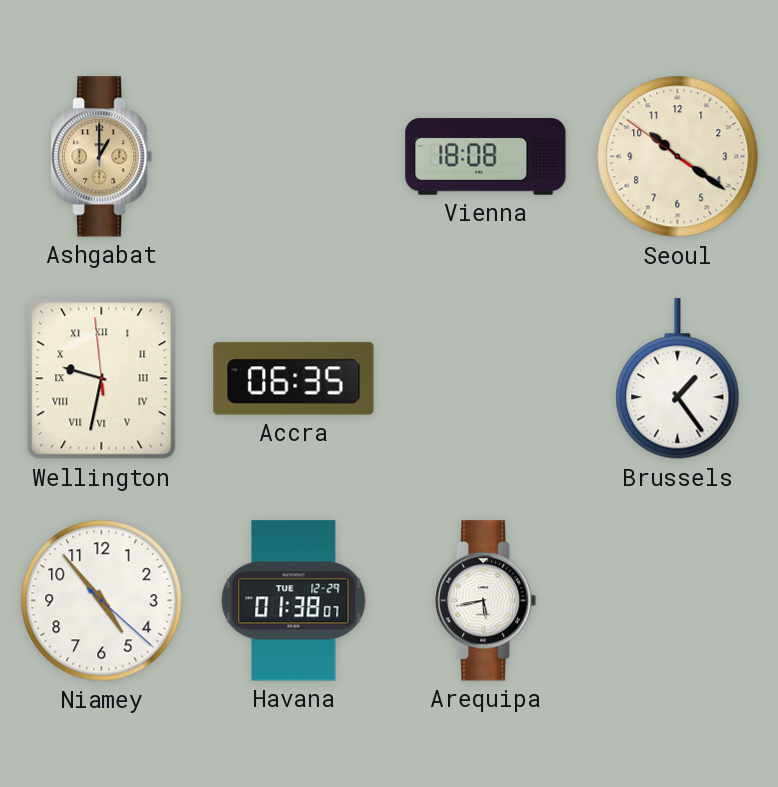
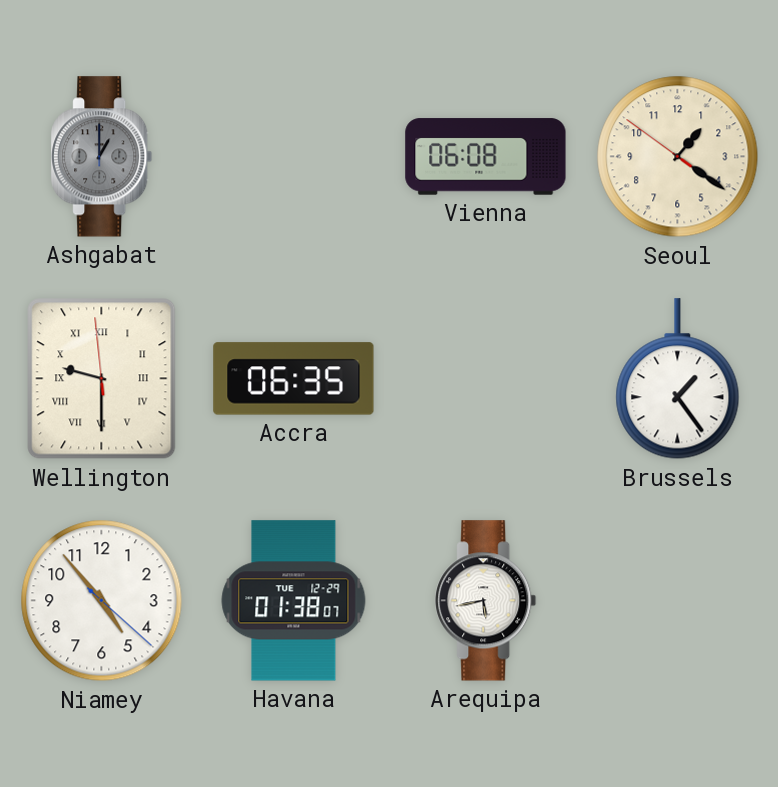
Ashgabat dial: champagne -> grey (102, 157)
Vienna: 18:08 -> 06:08 (486, 157)
Seoul: 10:20 -> 1:20 (678, 157)
Wellington: 9:31 -> 9:29 (102, 379)
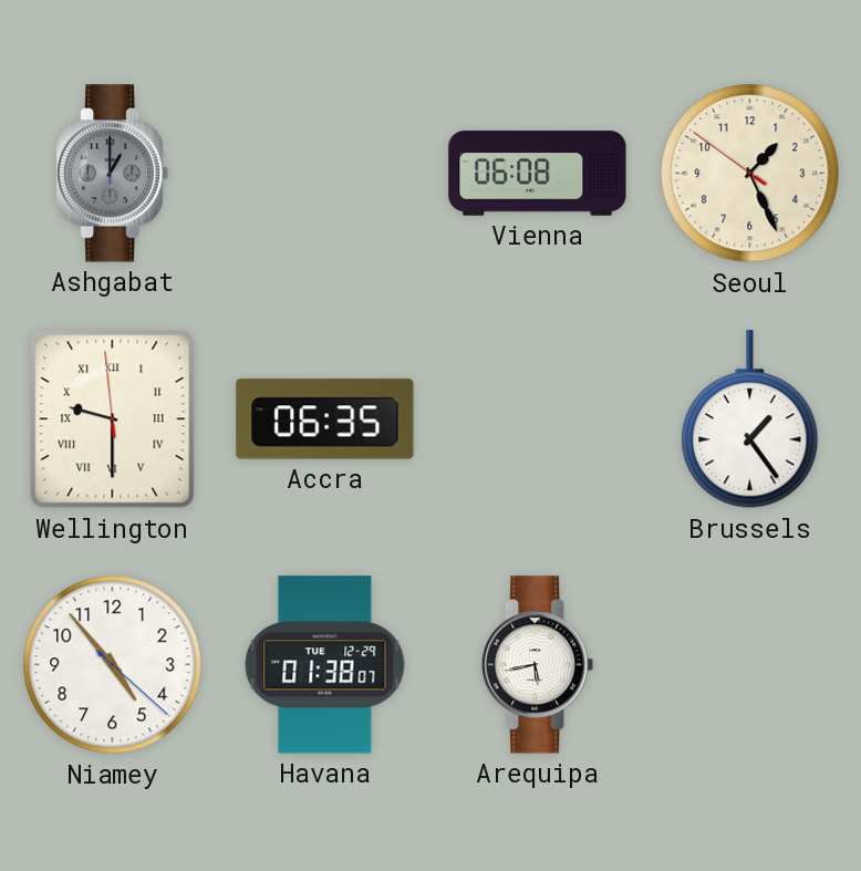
Seoul: 1:20 -> 1:25 (750, 174)
